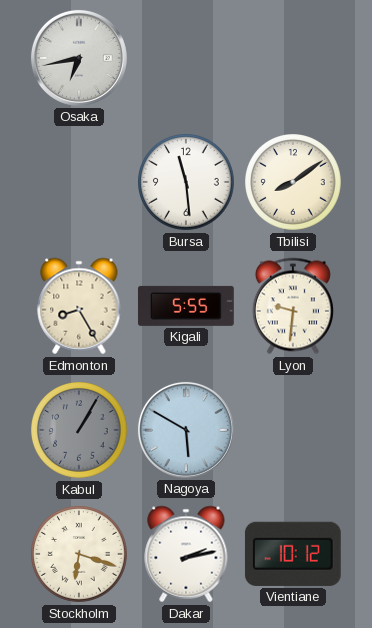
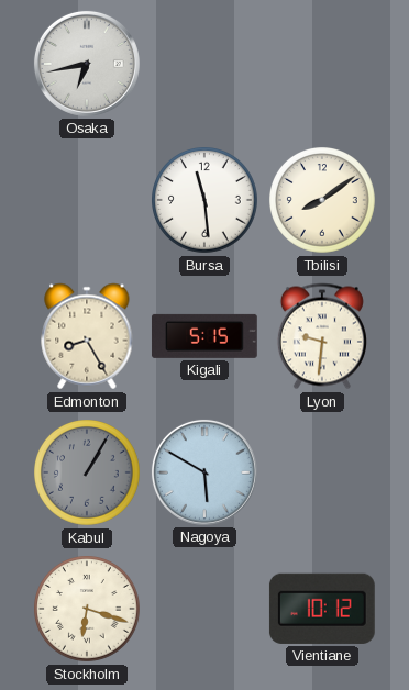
Kigali: 5:55 -> 5:15 (204, 336)
Dakar: 2:13 -> none (186, 554)
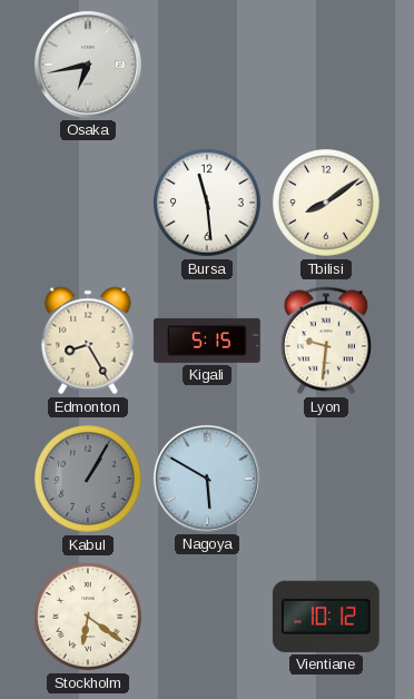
Stockholm: 6:18 -> 6:21 (89, 618)
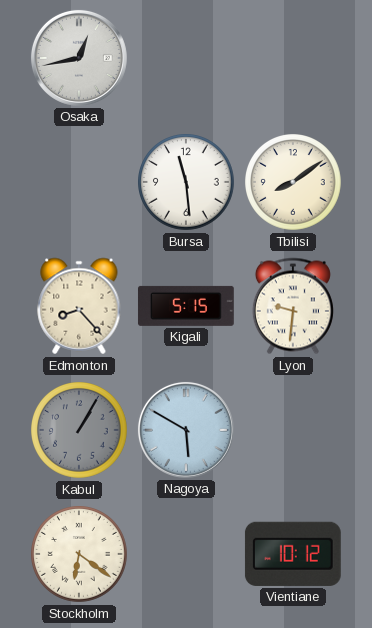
Osaka: 6:43 -> 12:43 (79, 58)
Edmonton: 8:25 -> 8:23 (79, 306)
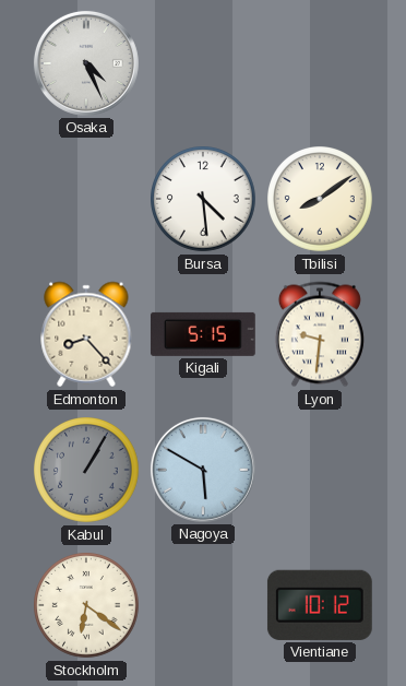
Osaka: 12:43 -> 4:26 (86, 63)
Bursa: 11:29 -> 4:29 (204, 200)
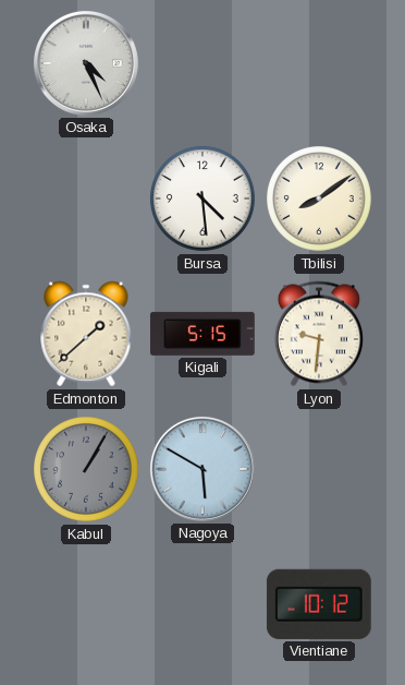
Edmonton: 8:23 -> 1:38 (86, 334)
Stockholm: 6:21 -> none (87, 606)
